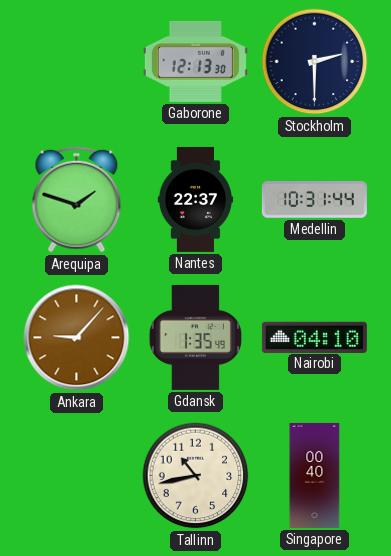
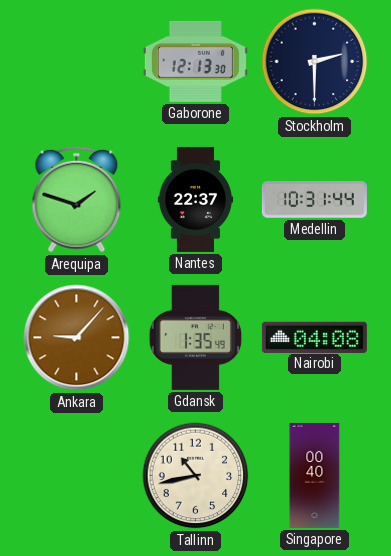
Nairobi: 04:10 -> 04:08 (314, 337)
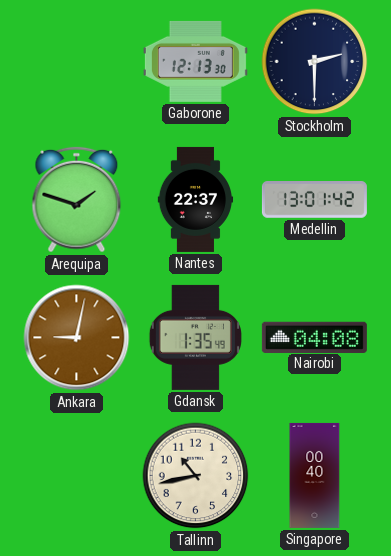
Medellin: 10:31 -> 13:01 (314, 200)
Ankara: 9:07 -> 9:02 (77, 338)
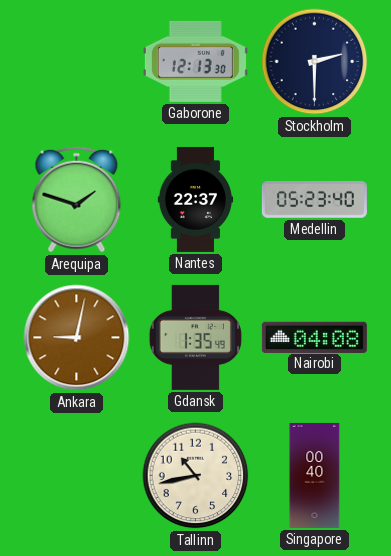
Medellin: 13:01 -> 05:23 (314, 200)
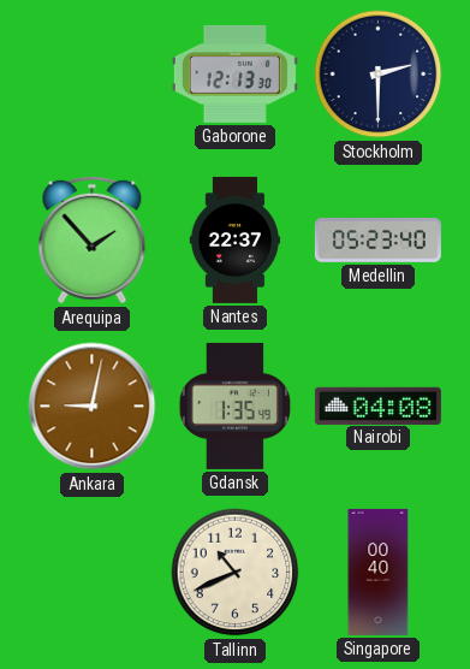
Arequipa: 1:48 -> 1:53 (93, 241)
Tallinn: 10:43 -> 10:41 (236, 573)
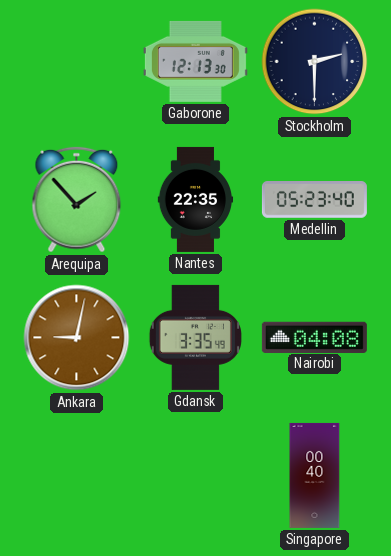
Nantes: 22:37 -> 22:35 (196, 199)
Gdansk: 1:35 -> 3:35 (195, 337)
Tallinn: 10:41 -> none (236, 573)
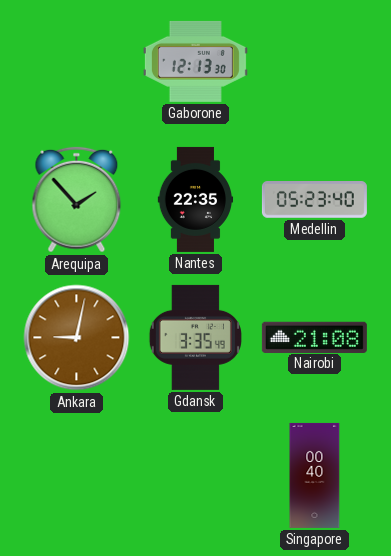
Stockholm: 2:30 -> none (315, 62)
Nairobi: 04:08 -> 21:08 (314, 337)
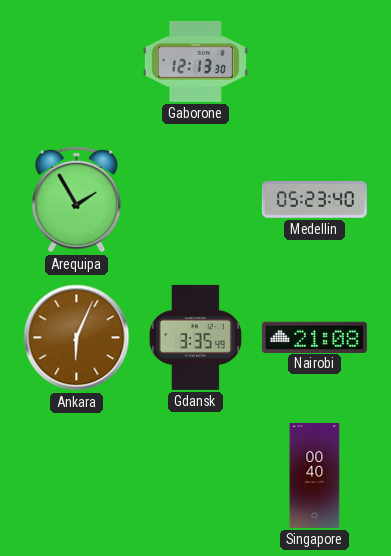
Arequipa: 1:53 -> 1:55 (77, 200)
Nantes: 22:35 -> none (196, 199)
Ankara: 9:02 -> 6:04 (77, 338)
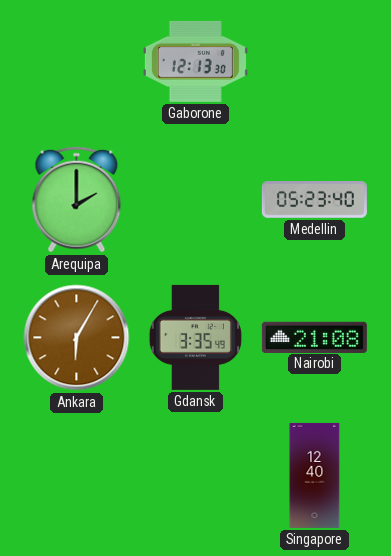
Arequipa: 1:55 -> 2:00 (77, 200)
Ankara: 6:04 -> 6:05 (77, 338)
Singapore: 00:40 -> 12:40 (315, 475)
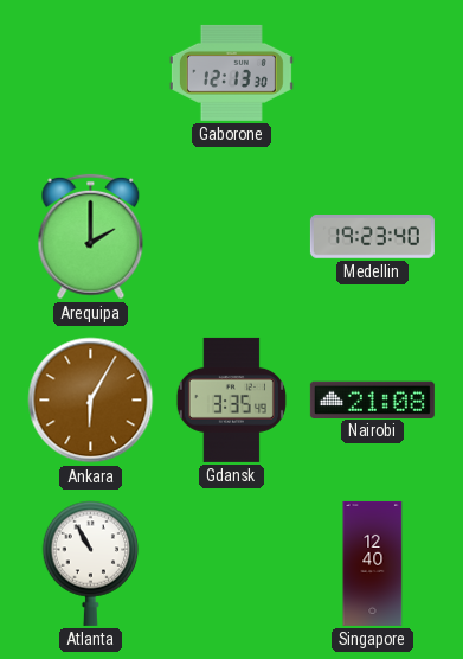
Medellin: 05:23 -> 19:23 (372, 237)
Atlanta: none -> 10:55 (91, 563)
